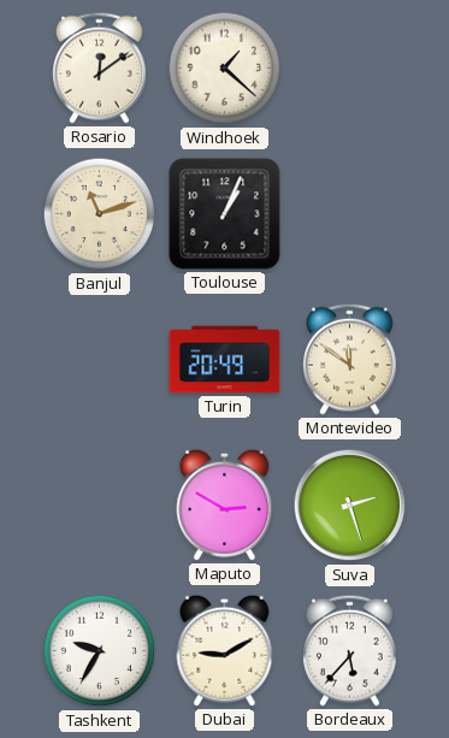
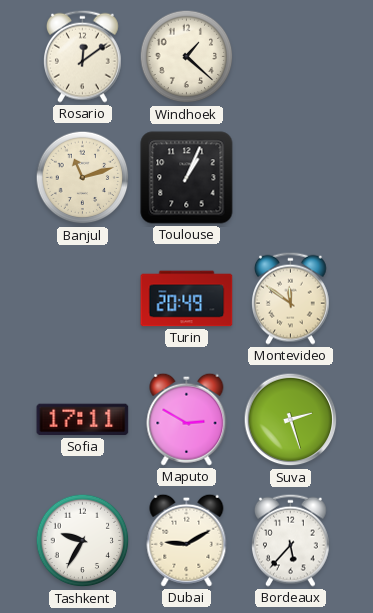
Sofia: none -> 17:11 (83, 420)
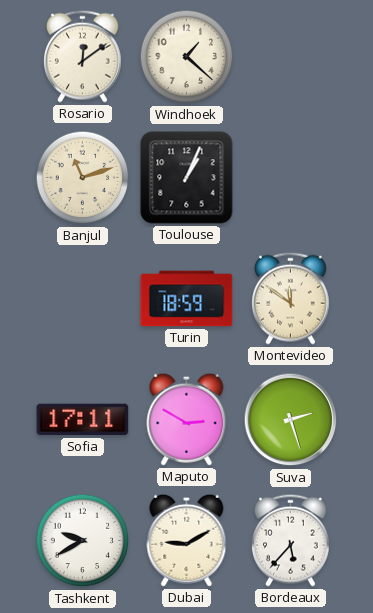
Turin: 20:49 -> 18:59 (187, 299)
Tashkent: 9:35 -> 9:40 (83, 541)
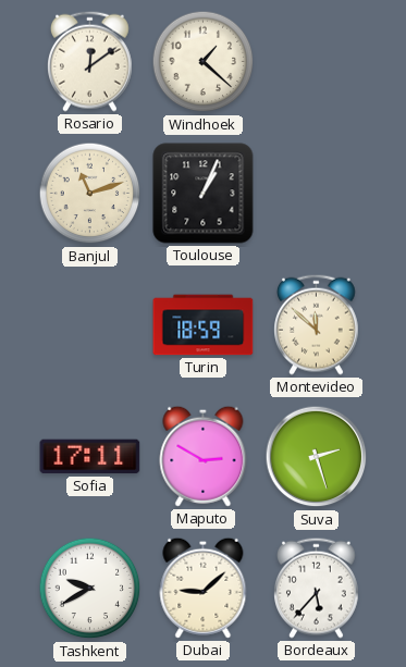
Montevideo: 11:51 -> 11:52 (317, 324)
Dubai: 9:10 -> 9:08 (204, 588)
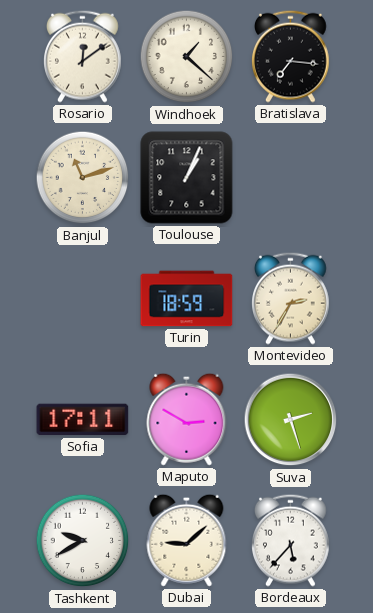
Bratislava: none -> 7:16 (291, 56)
Montevideo: 11:52 -> 2:35 (291, 298)
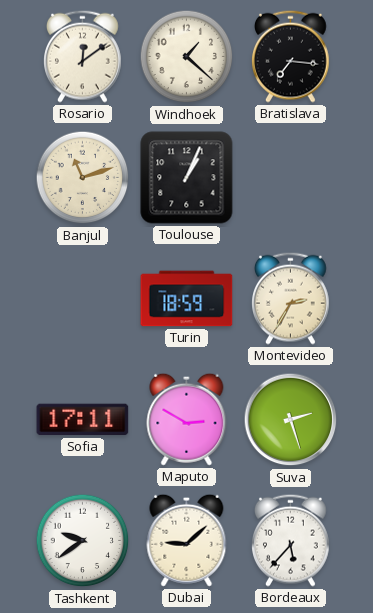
Tashkent: 9:40 -> 9:39 (83, 541)
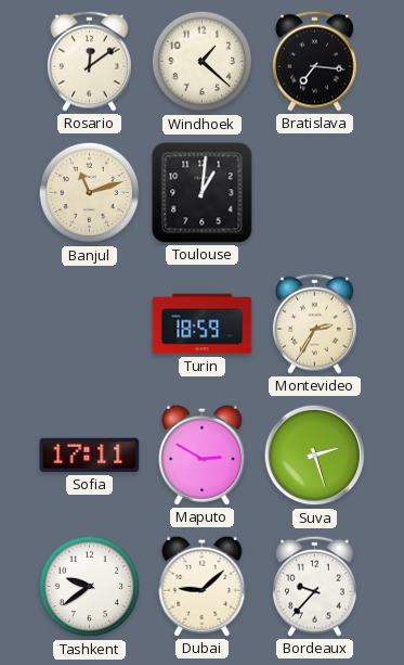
Toulouse: 1:04 -> 1:01 (203, 193)
Bordeaux: 5:37 -> 9:37 (315, 586)
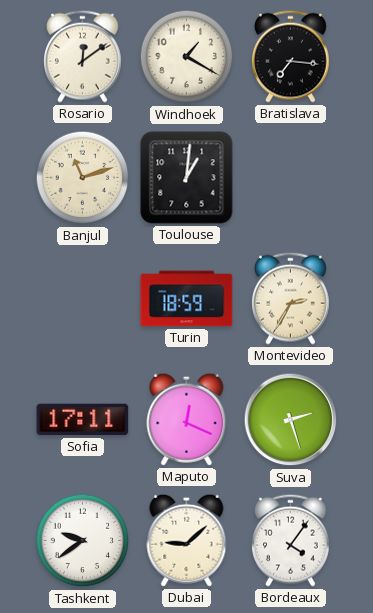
Windhoek: 1:22 -> 1:20 (187, 57)
Maputo: 2:50 -> 12:19 (187, 419)
Bordeaux: 9:37 -> 4:06 (291, 540)
